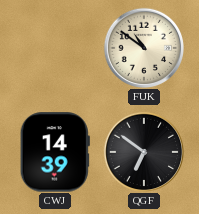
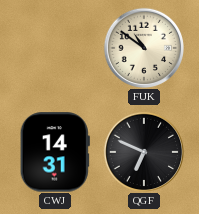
CWJ: 14:39 -> 14:31 (55, 152)
QGF: 6:51 -> 6:49 (143, 151)
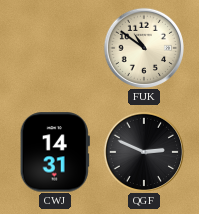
QGF: 6:49 -> 2:49 (143, 151)
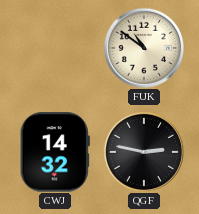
CWJ: 14:31 -> 14:32 (55, 152)
QGF: 2:49 -> 2:47 (143, 151)
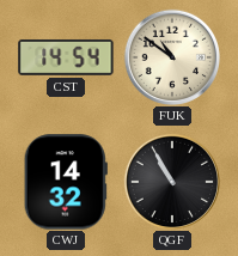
CST: none -> 14:54 (66, 57)
QGF: 2:47 -> 10:55 (171, 181)
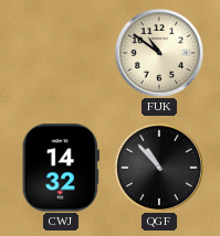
CST: 14:54 -> none (66, 57)
QGF: 10:55 -> 10:53 (158, 167)
